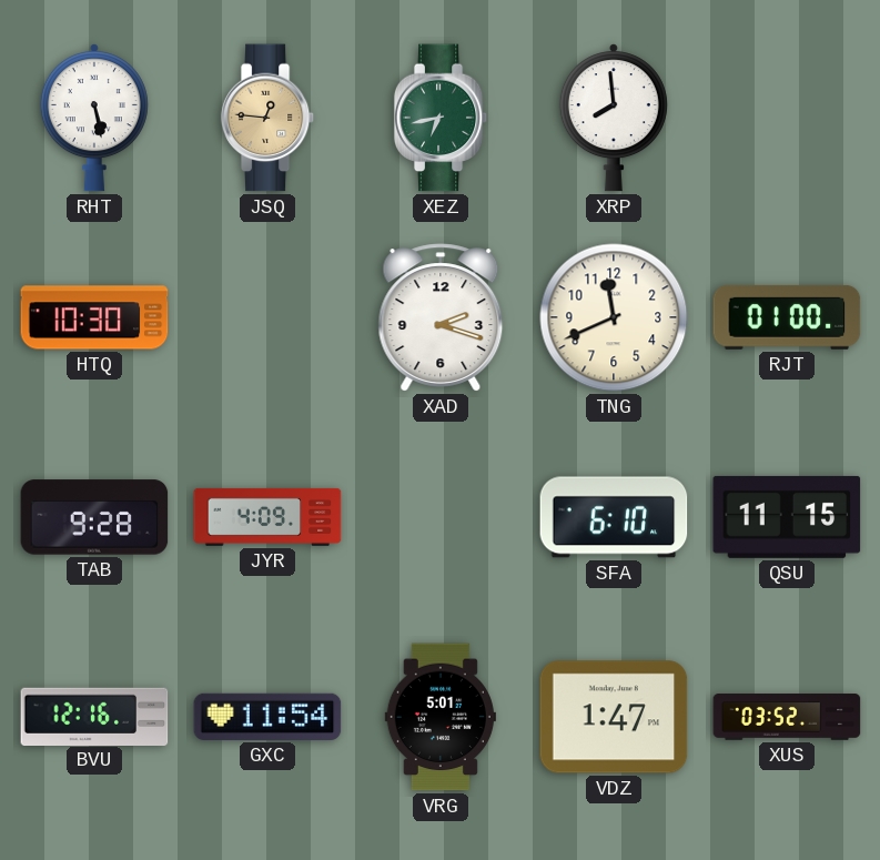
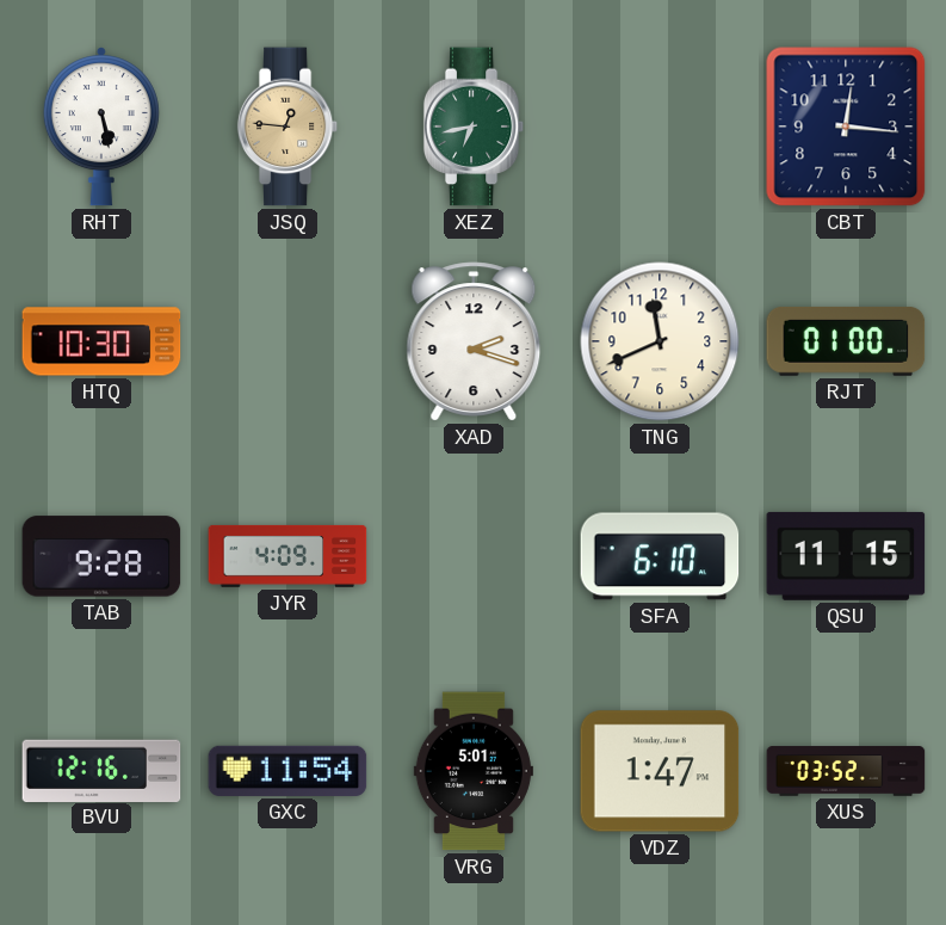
XRP: 7:59 -> none (614, 118)
CBT: none -> 12:16 (846, 127)
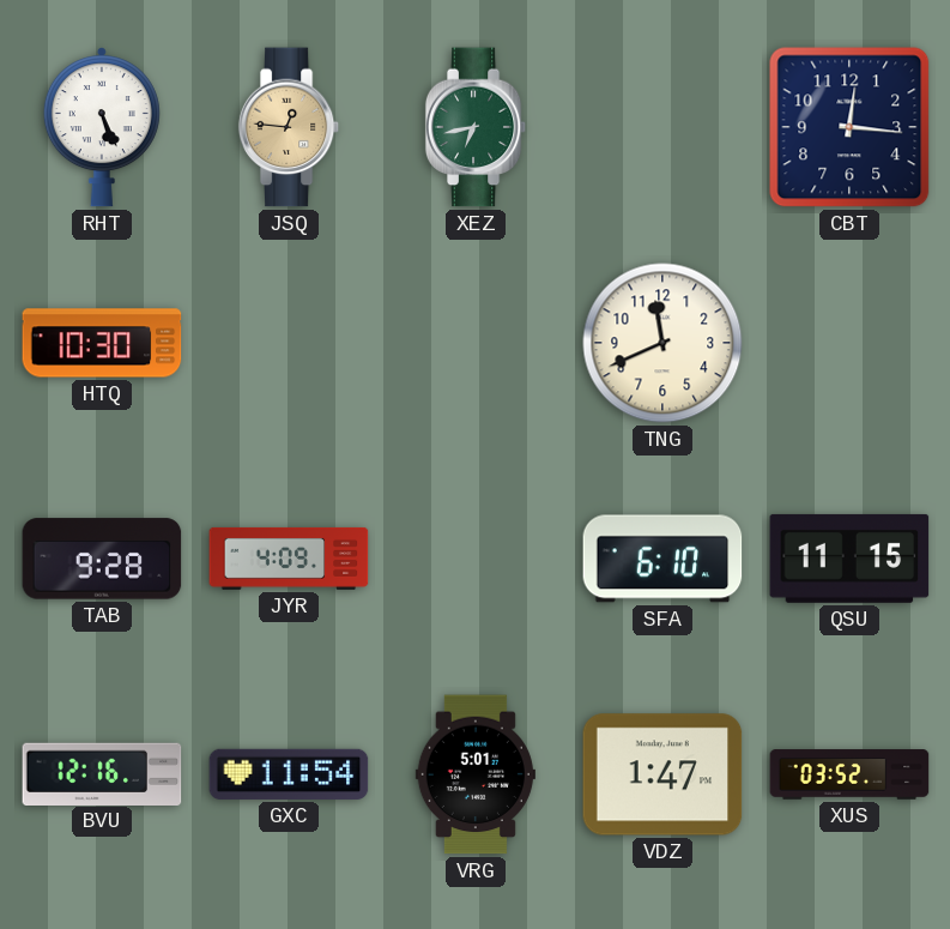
RHT: 5:28 -> 5:26 (102, 127)
XAD: 2:18 -> none (474, 341)
RJT: 01:00 -> none (846, 341)
